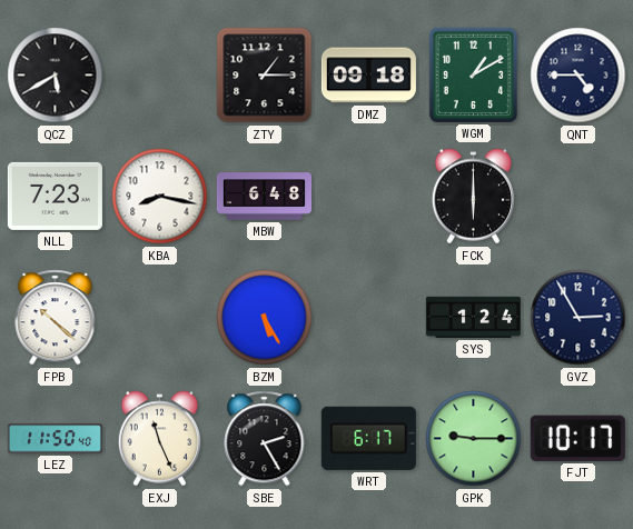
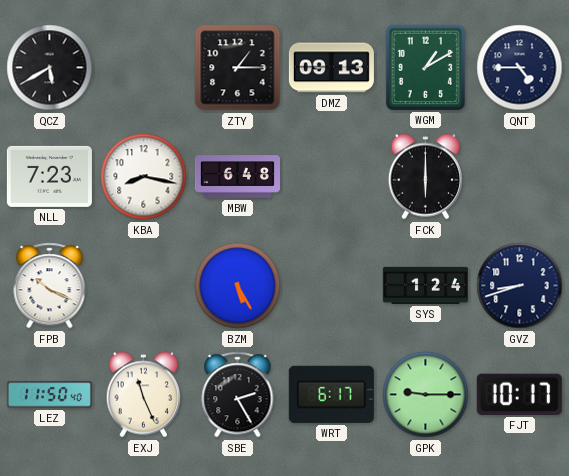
DMZ: 09:18 -> 09:13 (331, 68)
FPB: 10:22 -> 10:19 (50, 286)
GVZ: 2:55 -> 8:42 (520, 286)
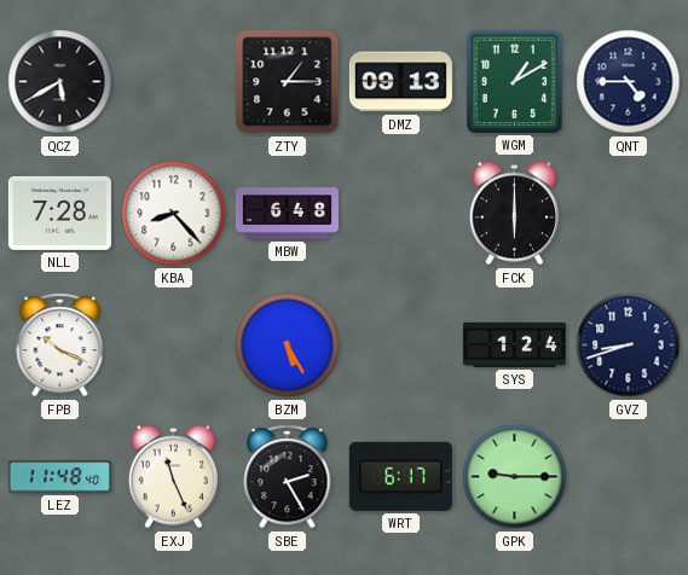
NLL: 7:23 -> 7:28 (59, 213)
KBA: 8:17 -> 8:23 (174, 214)
LEZ: 11:50 -> 11:48 (59, 477)
FJT: 10:17 -> none (519, 394)
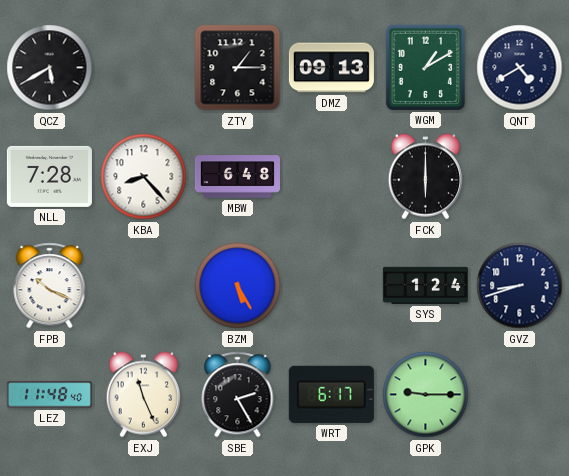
QNT: 4:45 -> 4:40 (520, 68)
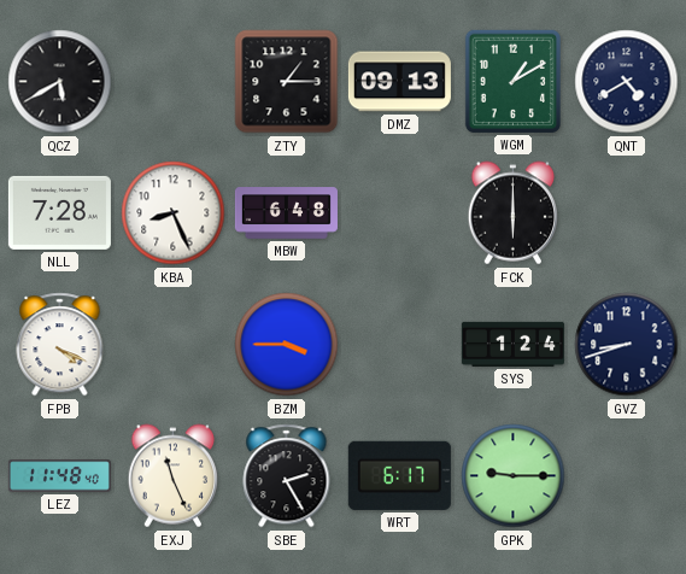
KBA: 8:23 -> 8:26 (174, 213)
FPB: 10:19 -> 4:19 (60, 345)
BZM: 5:25 -> 3:45 (287, 345)
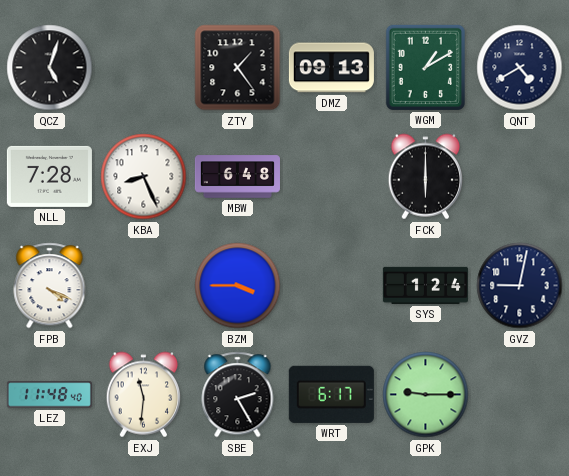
QCZ: 5:40 -> 5:03 (50, 68)
ZTY: 1:15 -> 1:24 (238, 68)
GVZ: 8:42 -> 9:02 (520, 286)
EXJ: 11:26 -> 11:31 (144, 395)
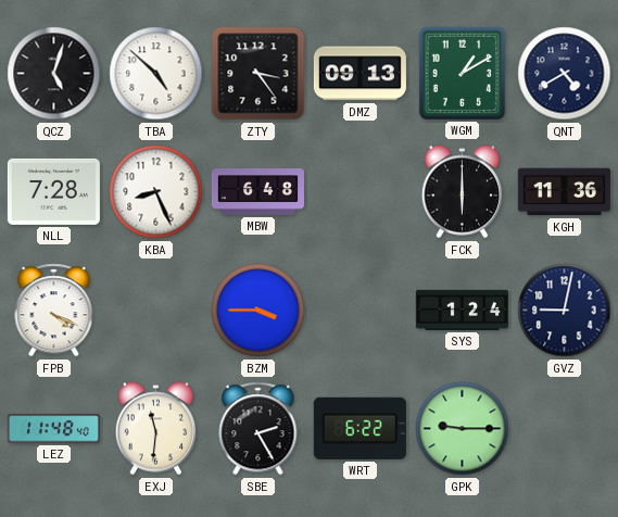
TBA: none -> 4:52 (156, 74)
ZTY: 1:24 -> 3:24 (258, 74)
KGH: none -> 11:36 (564, 192)
WRT: 6:17 -> 6:22 (360, 428)
